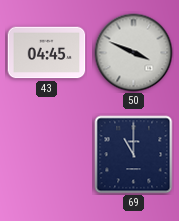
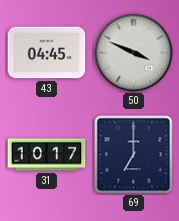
31: none -> 10:17 (47, 155)
69: 11:00 -> 7:00 (134, 155)
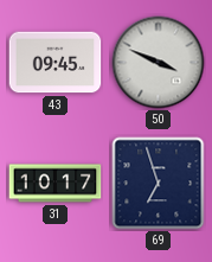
43: 04:45 -> 09:45 (56, 63)
69: 7:00 -> 6:57 (159, 184)
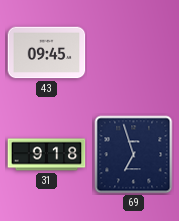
50: 3:49 -> none (159, 63)
31: 10:17 -> 9:18 (47, 155)
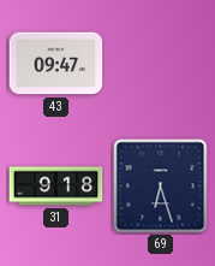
43: 09:45 -> 09:47 (56, 64)
69: 6:57 -> 6:27 (161, 187)
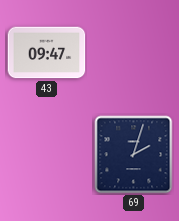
31: 9:18 -> none (56, 187)
69: 6:27 -> 2:03 (134, 155)
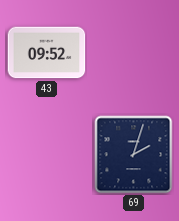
43: 09:47 -> 09:52 (47, 53)
